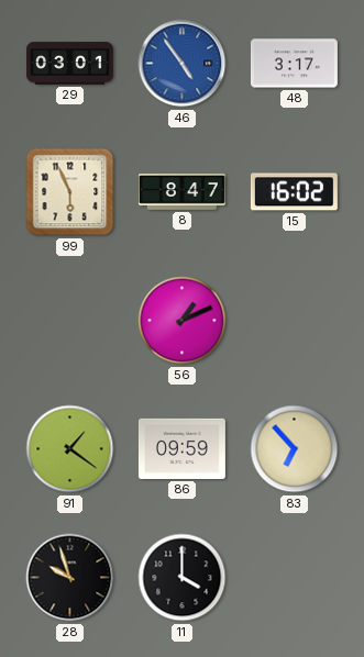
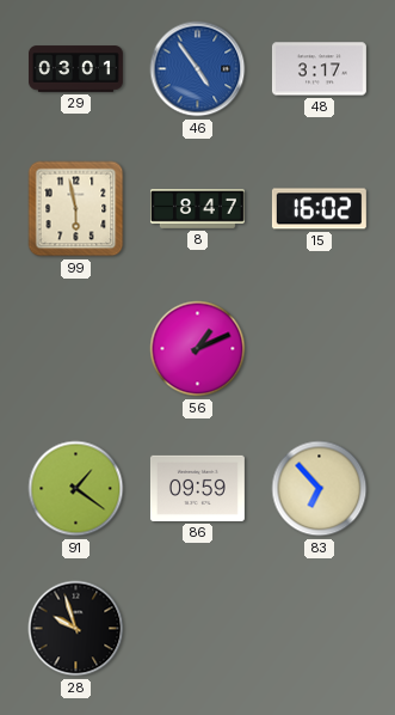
99: 5:56 -> 5:58 (76, 209)
11: 4:00 -> none (183, 578)
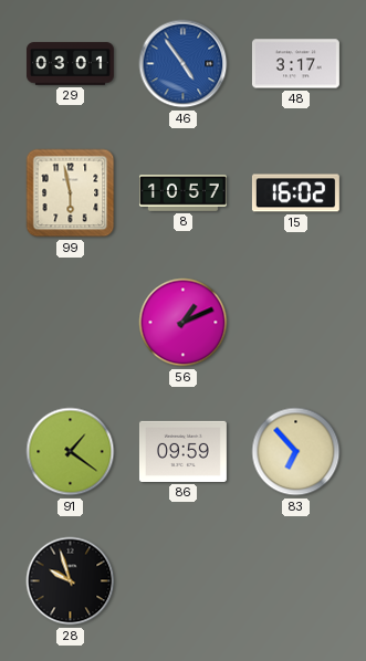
8: 8:47 -> 10:57 (182, 193)
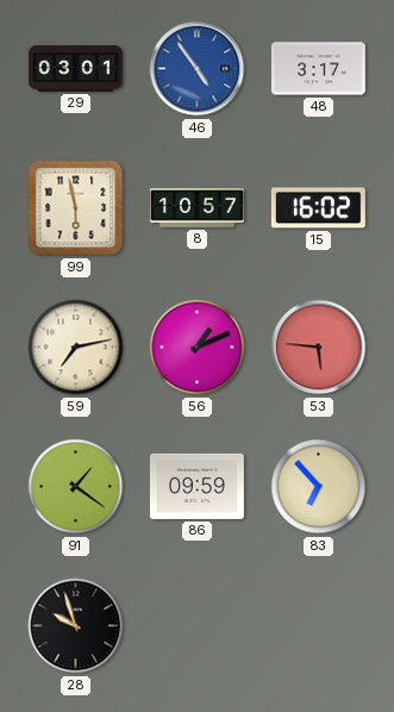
59: none -> 7:13 (76, 348)
53: none -> 5:46 (319, 348)
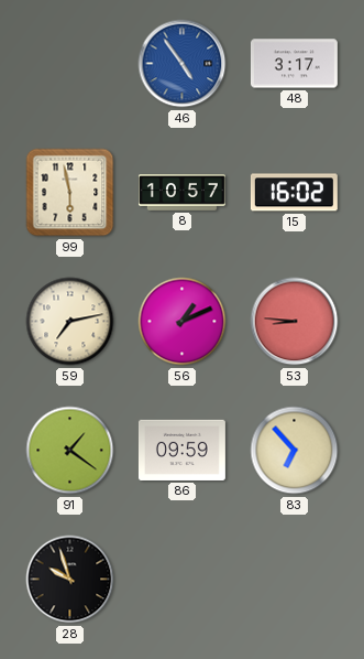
29: 03:01 -> none (75, 69)
53: 5:46 -> 8:46 (295, 322)
